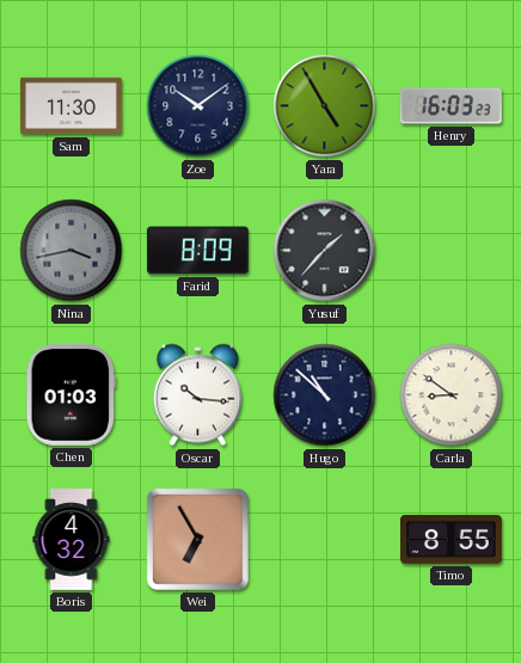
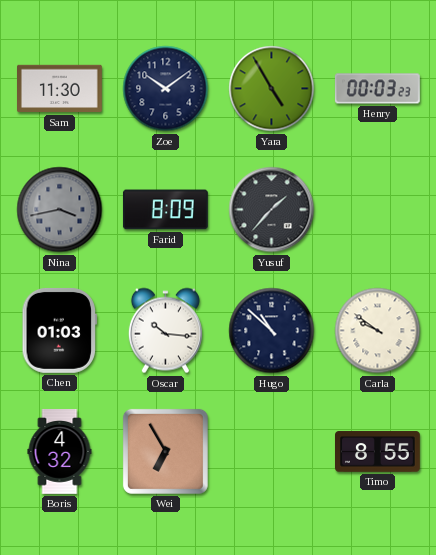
Henry: 16:03 -> 00:03 (377, 89)
Carla: 8:51 -> 9:51 (378, 331)
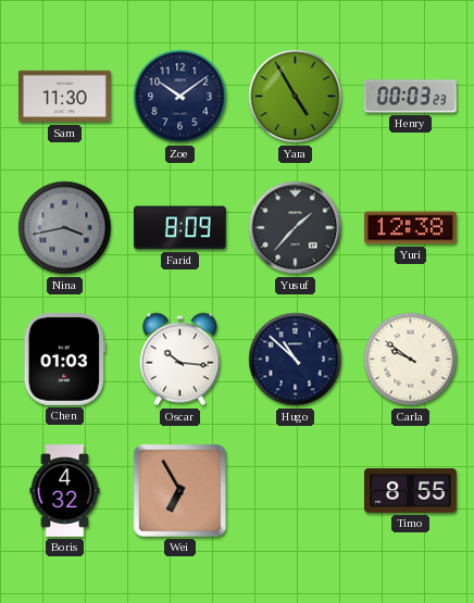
Yuri: none -> 12:38 (410, 228)
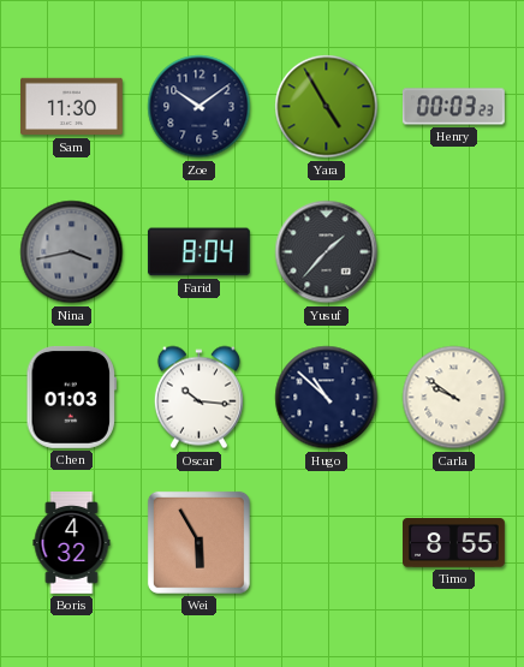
Farid: 8:09 -> 8:04 (198, 252)
Yuri: 12:38 -> none (410, 228)
Wei: 6:55 -> 5:55 (198, 542)
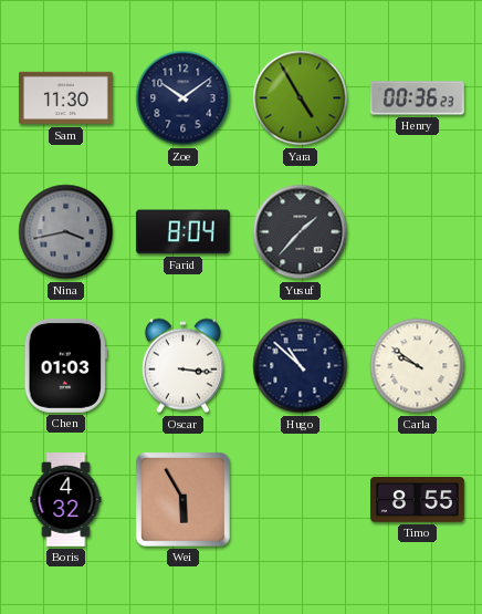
Henry: 00:03 -> 00:36 (417, 98)
Oscar: 10:16 -> 3:16 (182, 366)
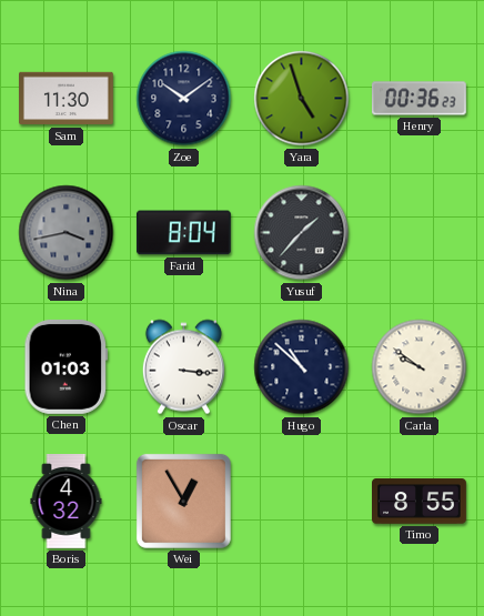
Yara: 4:55 -> 4:57 (302, 99)
Wei: 5:55 -> 12:55 (183, 501)
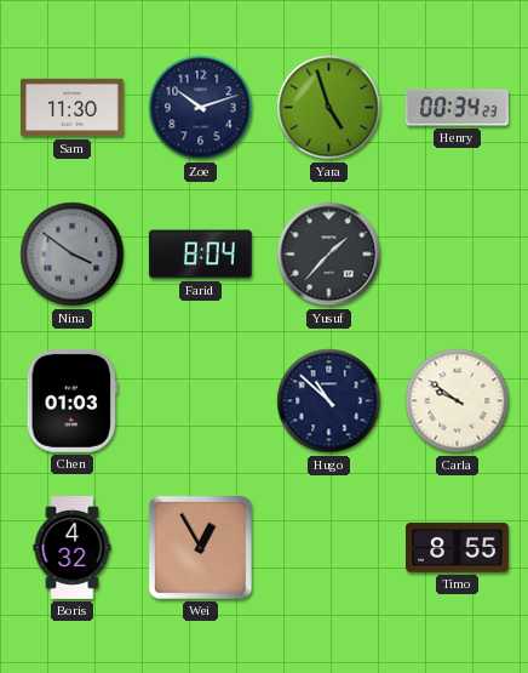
Zoe: 10:09 -> 10:12 (201, 108)
Henry: 00:36 -> 00:34 (457, 108)
Nina: 3:43 -> 3:51 (73, 255)
Oscar: 3:16 -> none (183, 367)
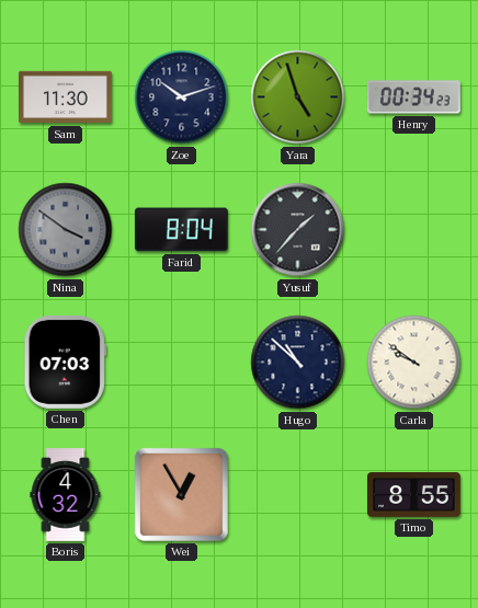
Chen: 01:03 -> 07:03 (65, 362)
